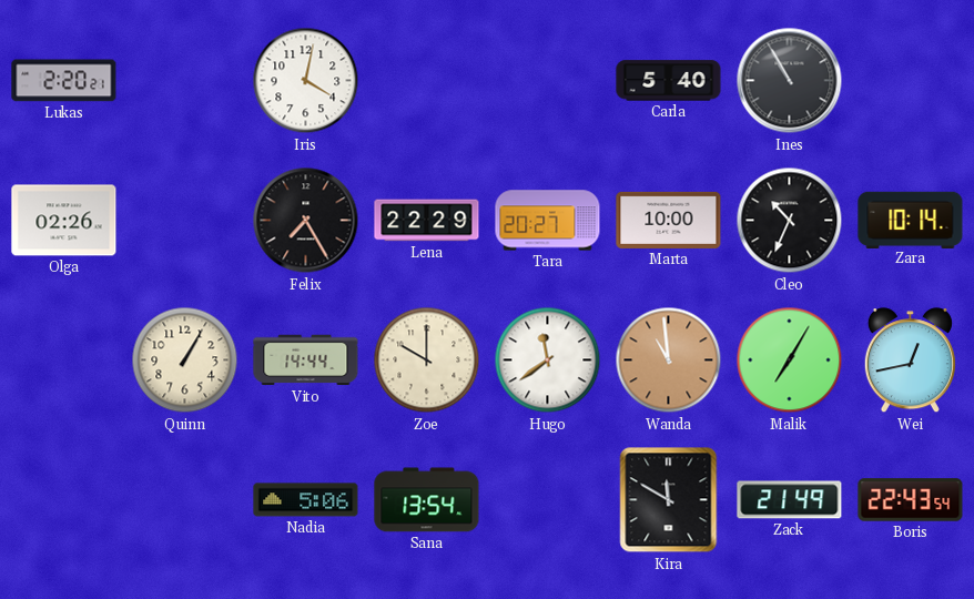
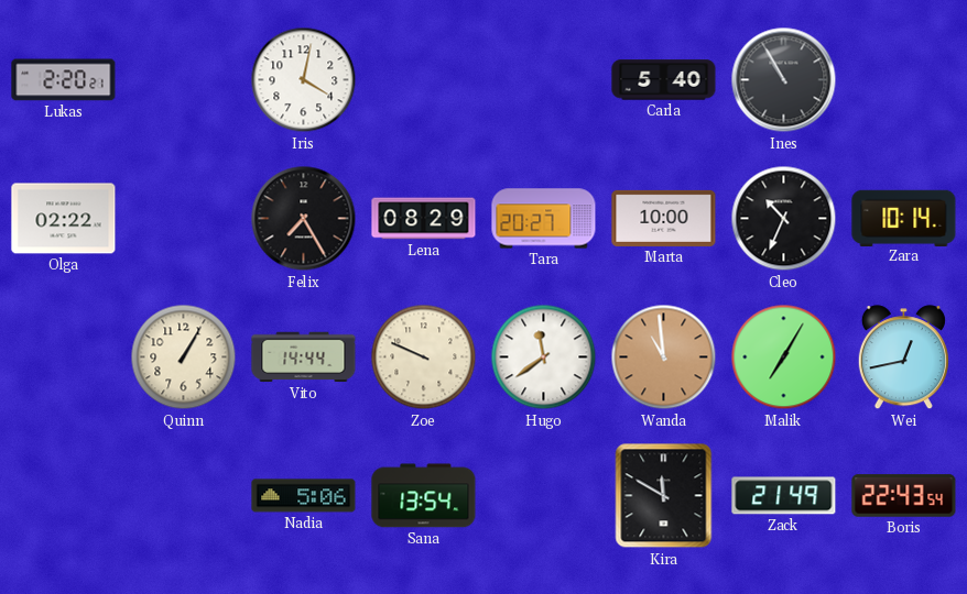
Olga: 02:26 -> 02:22 (64, 219)
Lena: 22:29 -> 08:29 (424, 219)
Zoe: 10:00 -> 9:49 (424, 358)
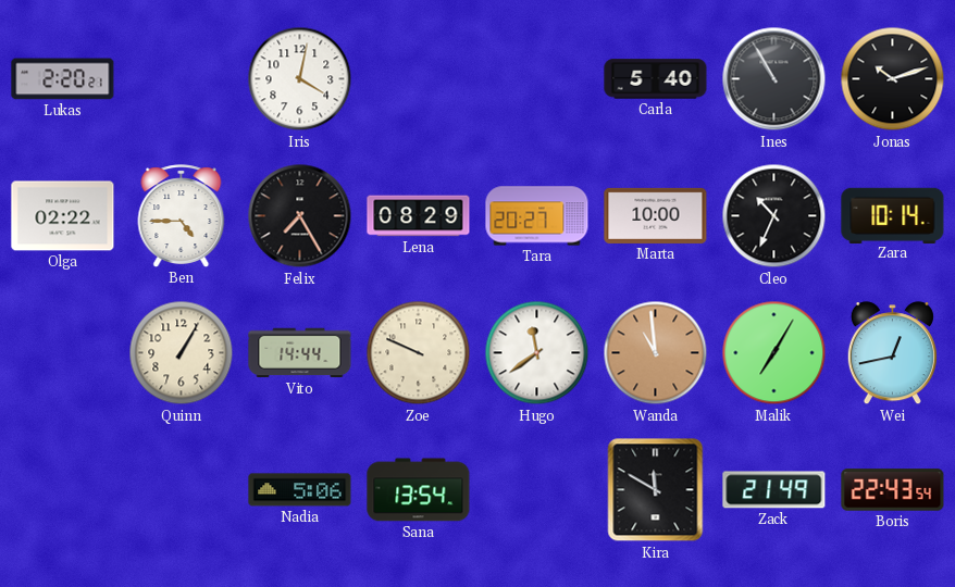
Jonas: none -> 10:12 (893, 79)
Ben: none -> 4:45 (182, 216)
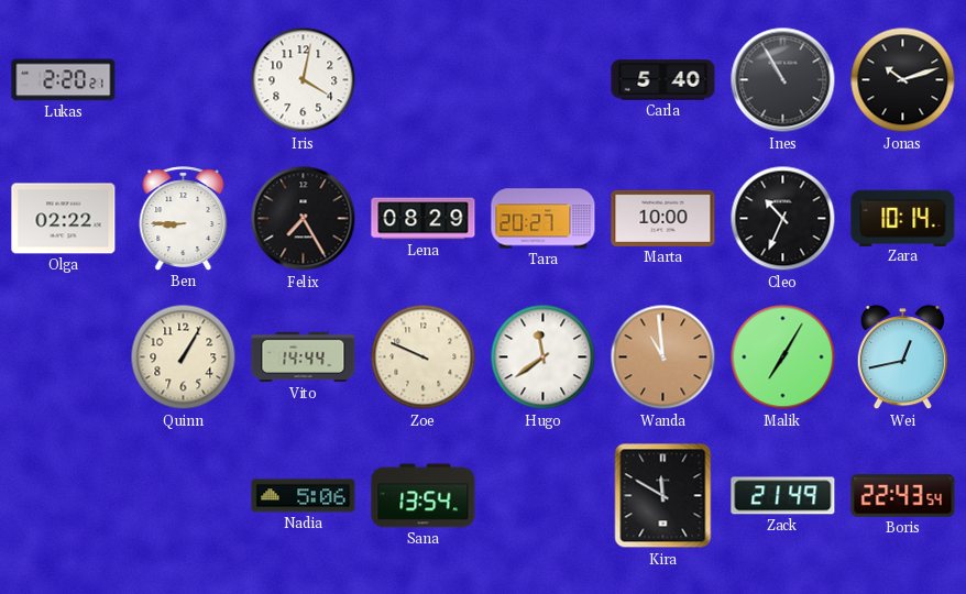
Ben: 4:45 -> 8:45 (184, 219)
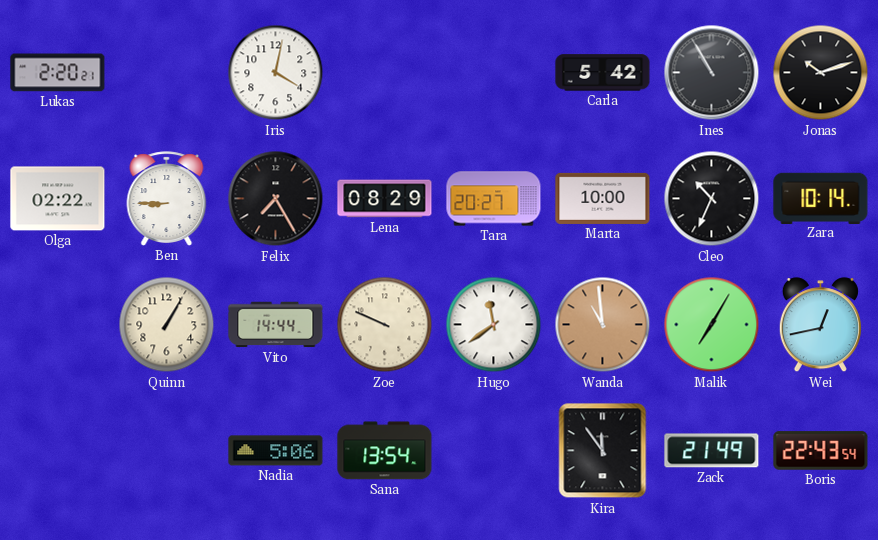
Carla: 5:40 -> 5:42 (603, 73)
Kira: 11:50 -> 11:54 (603, 451)
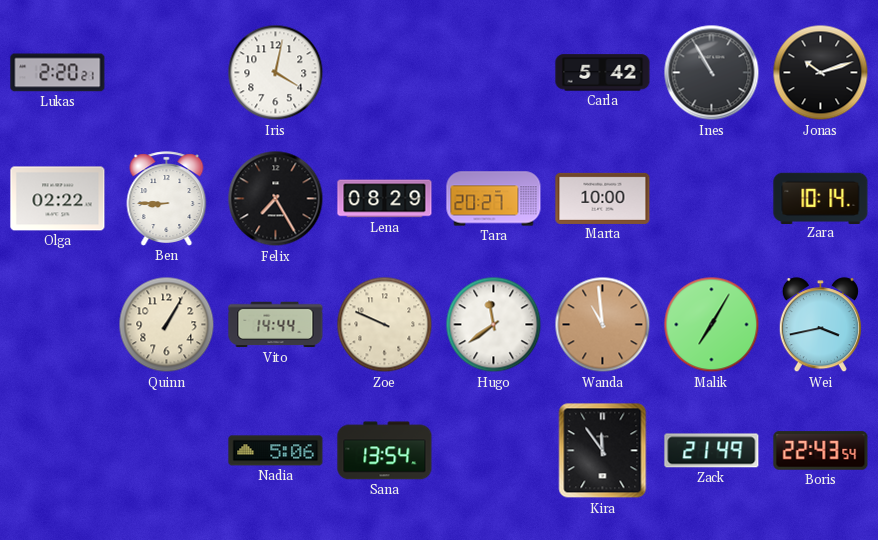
Cleo: 10:34 -> none (712, 199)
Wei: 12:43 -> 3:43 (820, 325)
